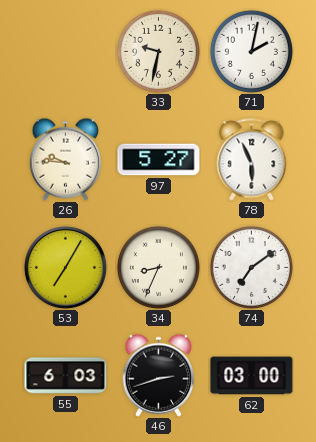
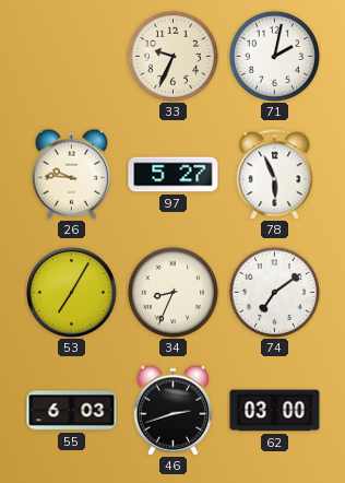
33: 9:32 -> 9:34 (172, 56)
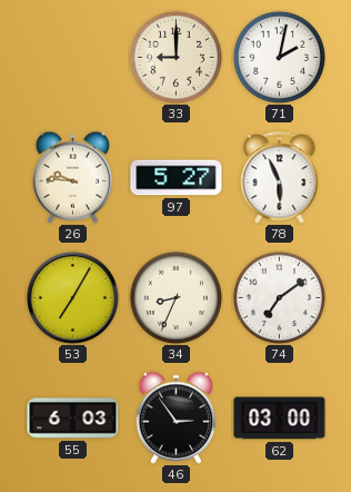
33: 9:34 -> 9:00 (175, 57)
46: 2:42 -> 2:54 (175, 417)
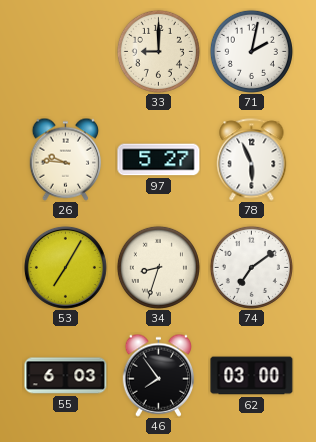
34: 8:34 -> 8:33 (158, 267)
46: 2:54 -> 7:54 (158, 375)
